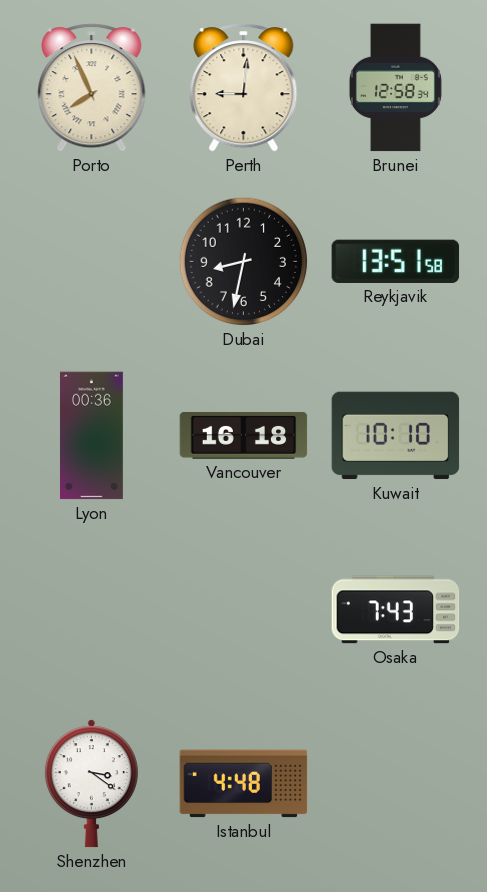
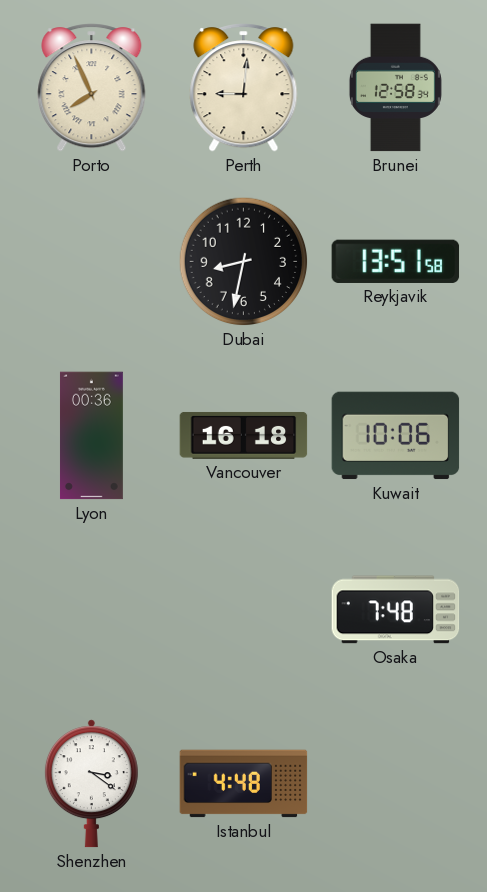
Kuwait: 10:10 -> 10:06 (396, 436)
Osaka: 7:43 -> 7:48 (396, 610)
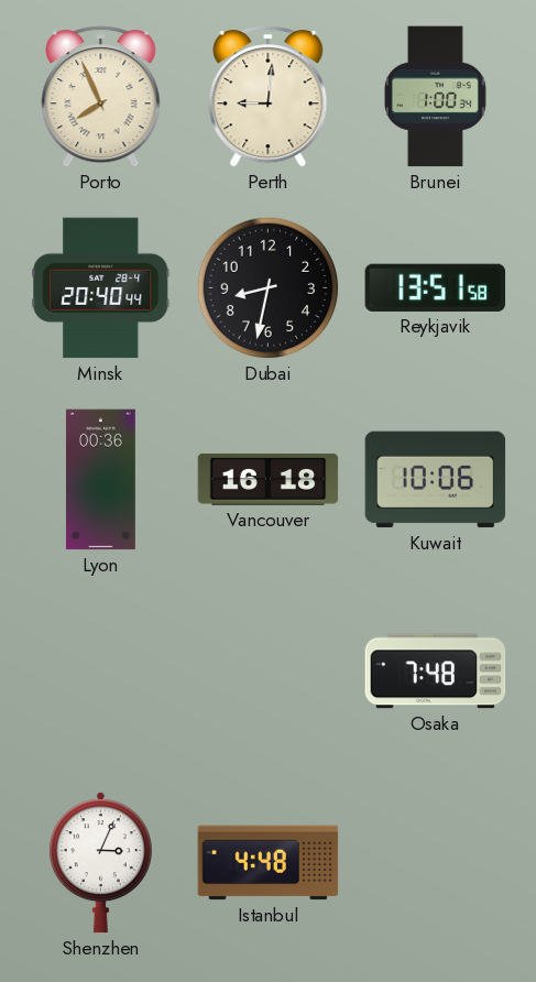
Brunei: 12:58 -> 1:00 (435, 97)
Minsk: none -> 20:40 (101, 288)
Shenzhen: 3:21 -> 3:04 (100, 863)
